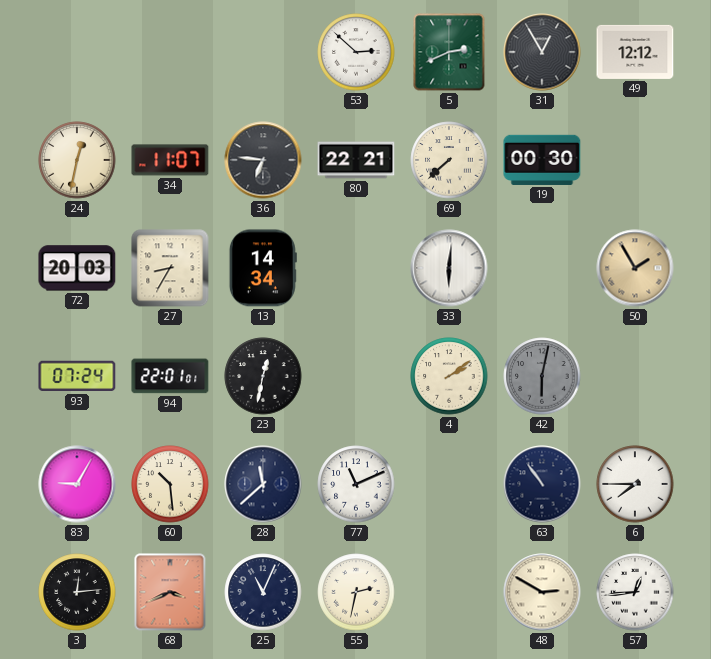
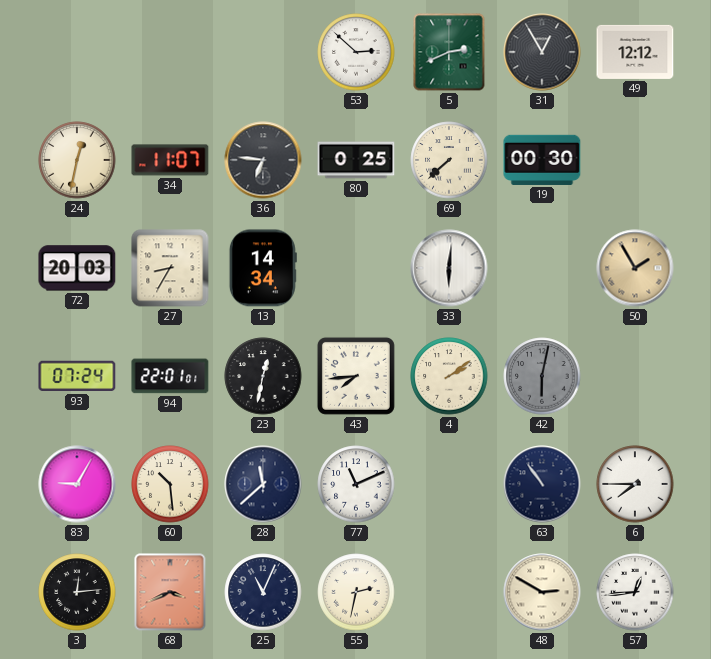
80: 22:21 -> 0:25 (356, 160)
43: none -> 7:44 (356, 376)
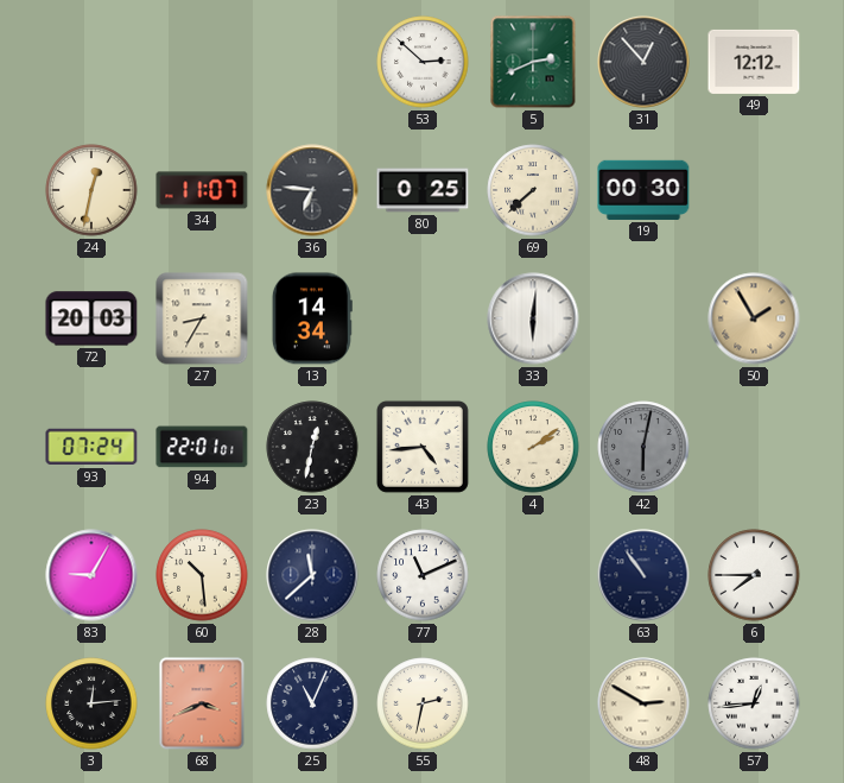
31: 12:55 -> 12:53 (643, 62)
43: 7:44 -> 4:44 (423, 447)
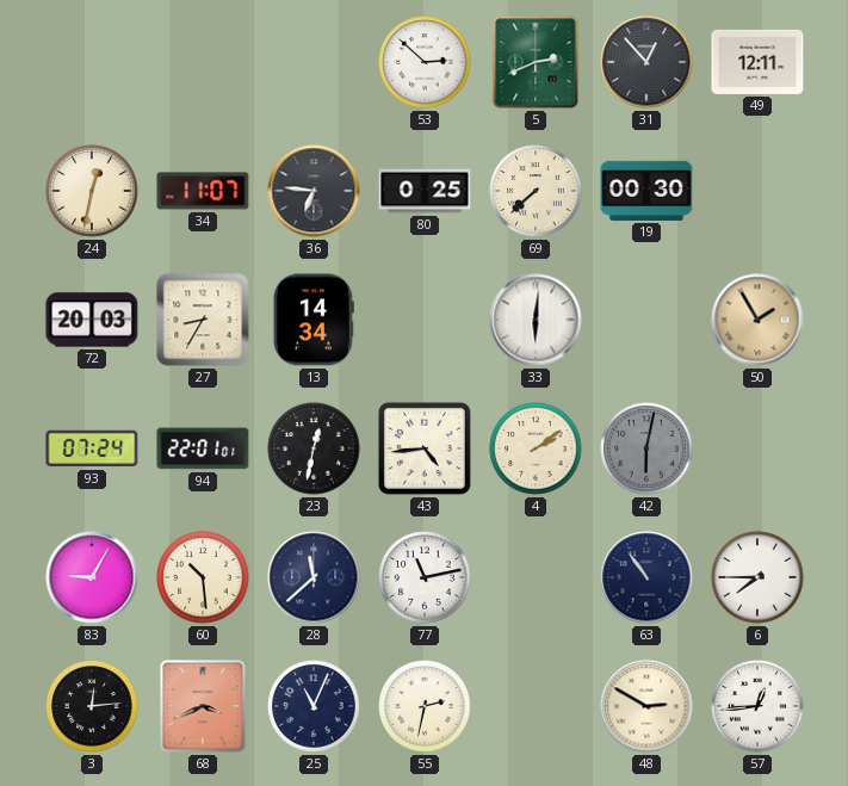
49: 12:12 -> 12:11 (757, 62)
77: 11:11 -> 11:13 (425, 577)
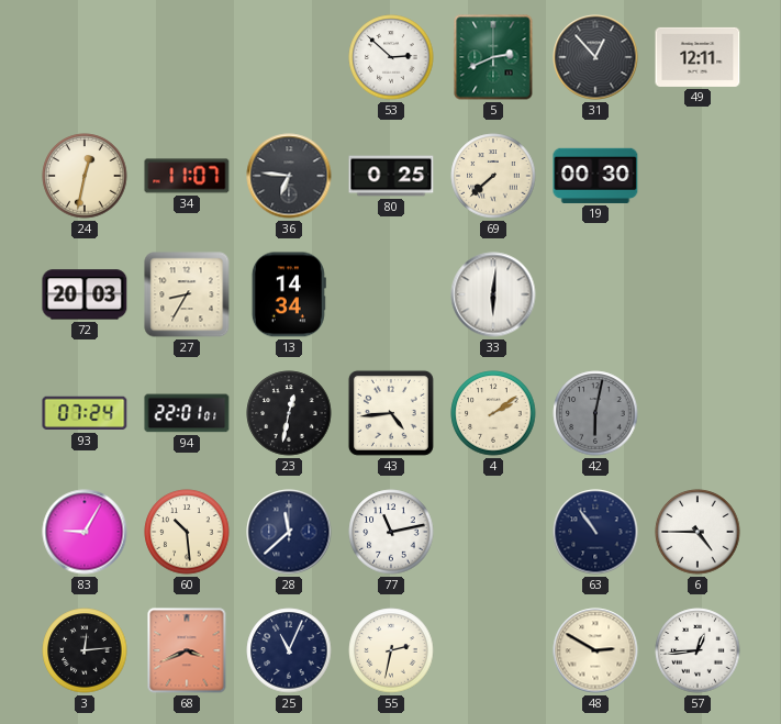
50: 1:55 -> none (757, 320)
6: 7:45 -> 4:45 (698, 532)
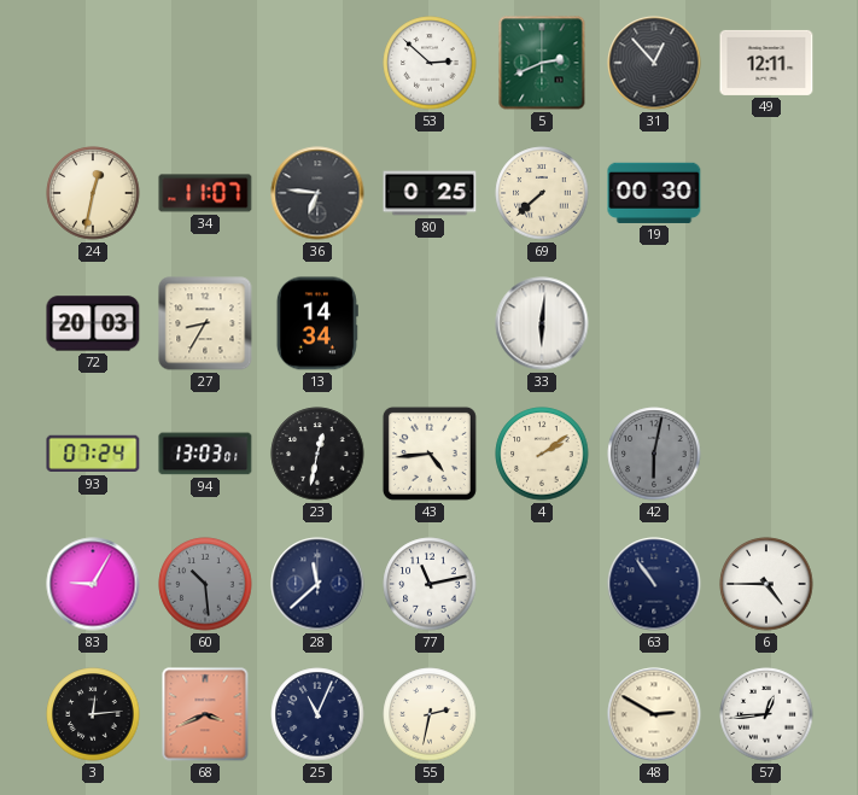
94: 22:01 -> 13:03 (205, 454)
60 dial: cream -> grey (205, 584)
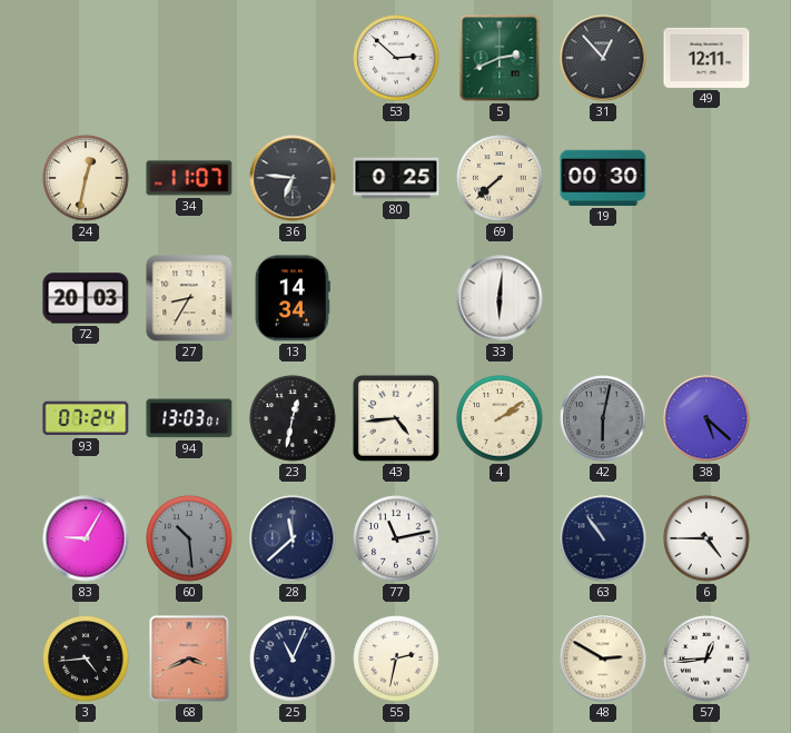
38: none -> 5:22 (706, 418)
3: 12:14 -> 4:44 (86, 658)
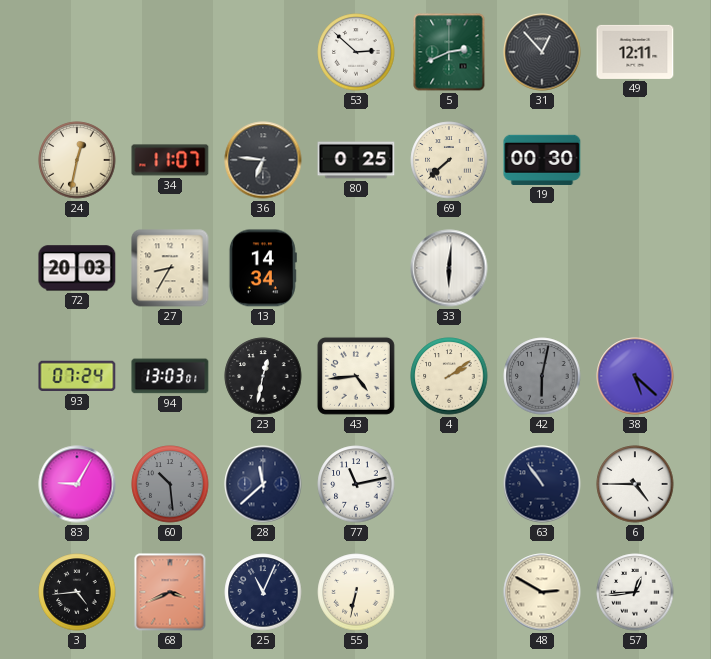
55: 2:32 -> 6:32 (356, 592)
